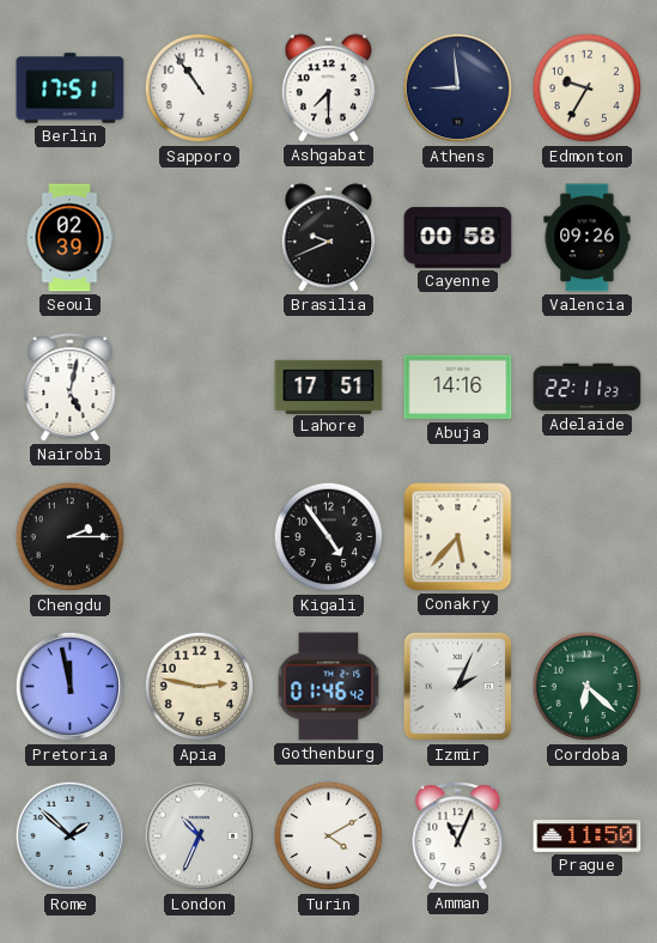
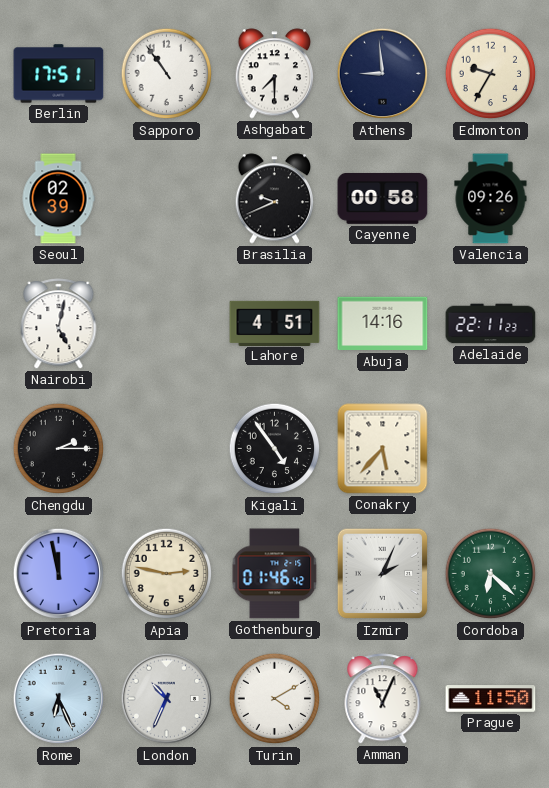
Lahore: 17:51 -> 4:51 (275, 323)
Rome: 1:52 -> 6:26 (59, 699)
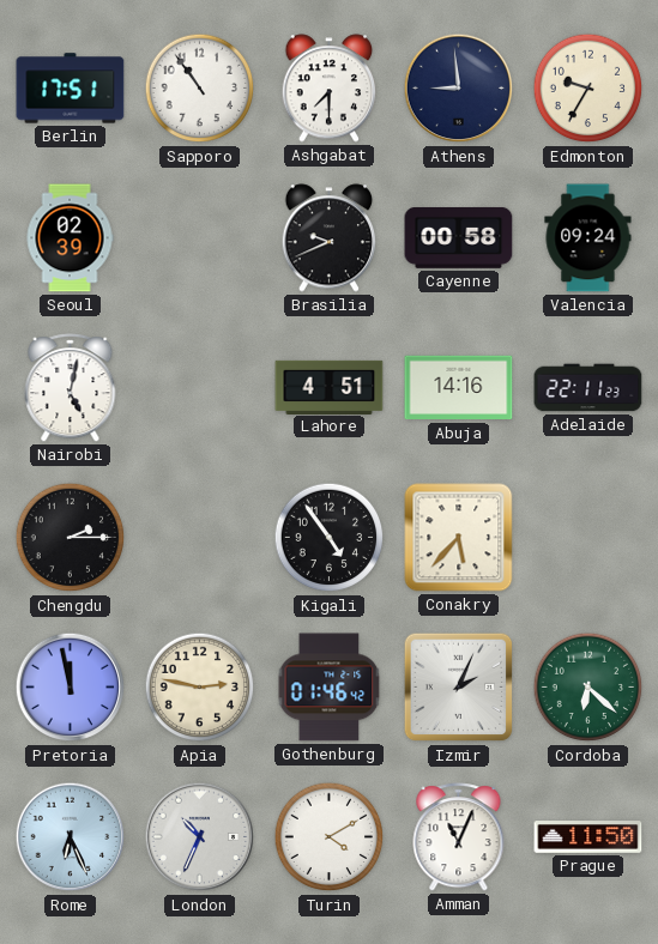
Valencia: 09:26 -> 09:24 (588, 238)
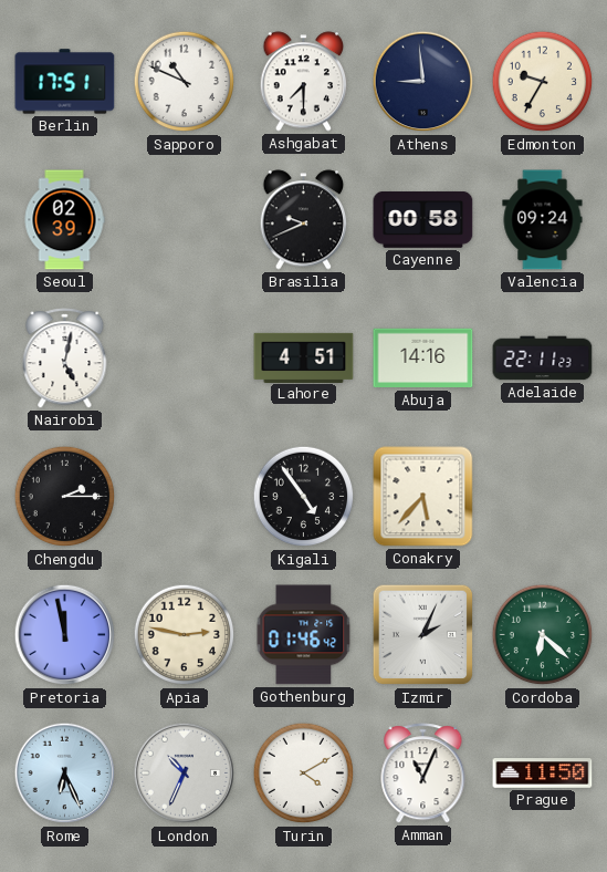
Sapporo: 10:54 -> 10:49 (185, 82)
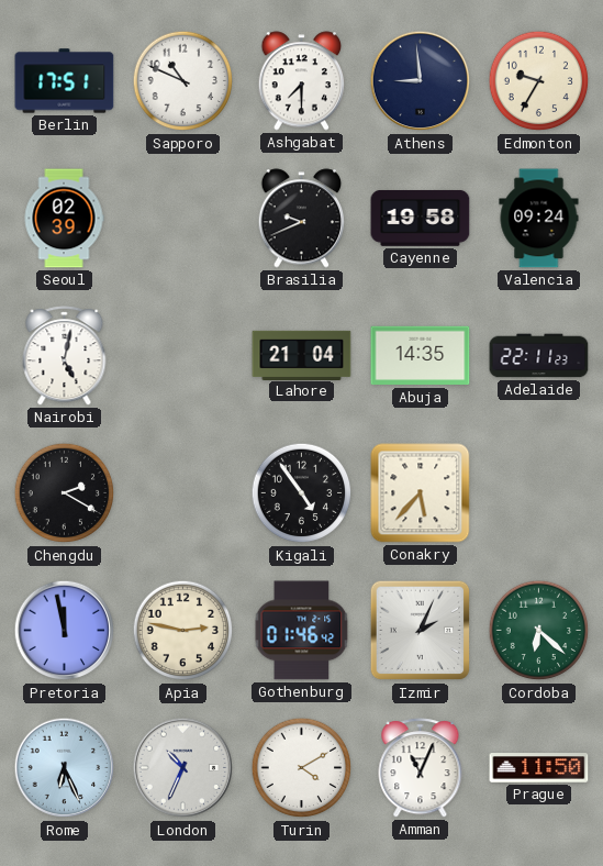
Cayenne: 00:58 -> 19:58 (421, 218)
Lahore: 4:51 -> 21:04 (302, 355)
Abuja: 14:16 -> 14:35 (421, 356)
Chengdu: 2:15 -> 2:20 (65, 493)
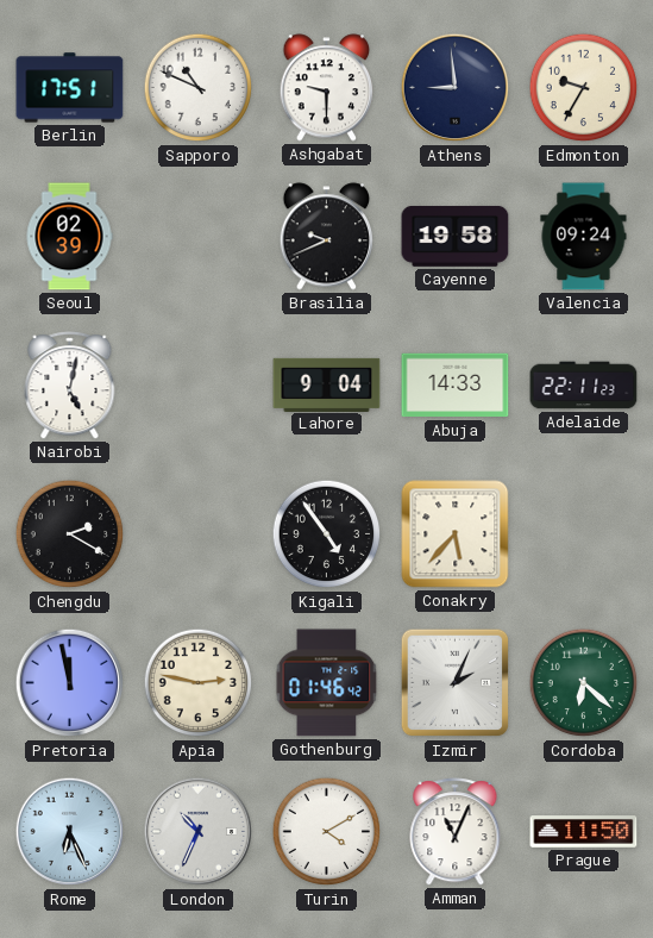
Ashgabat: 7:30 -> 9:30 (327, 88)
Lahore: 21:04 -> 9:04 (327, 384)
Abuja: 14:35 -> 14:33 (456, 386)
